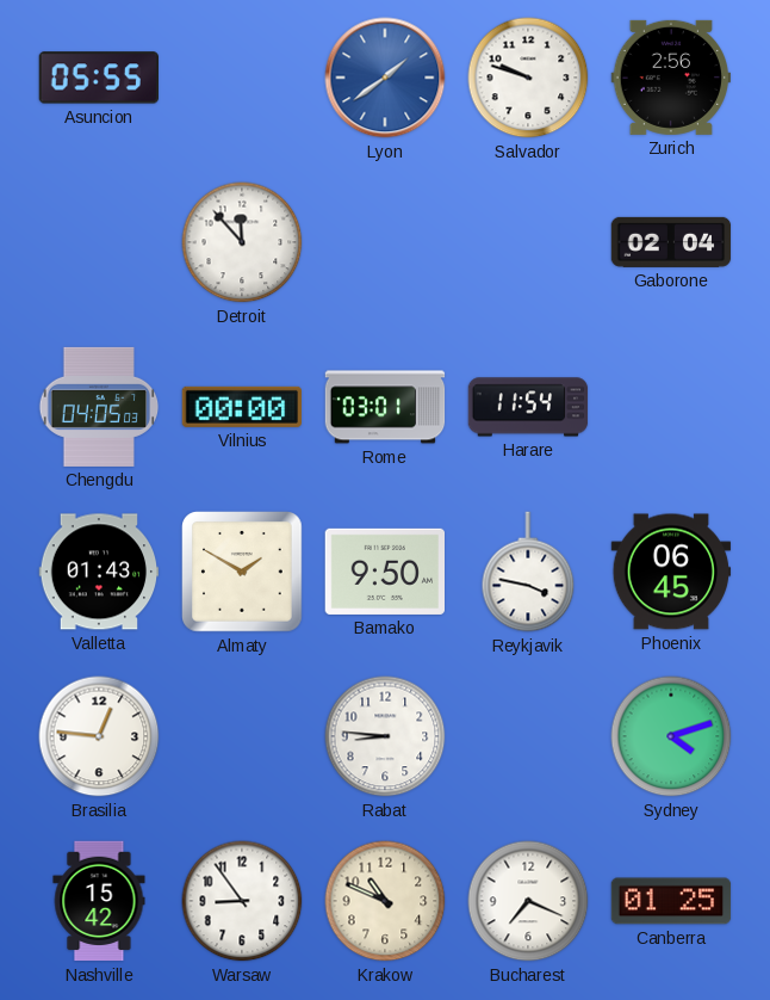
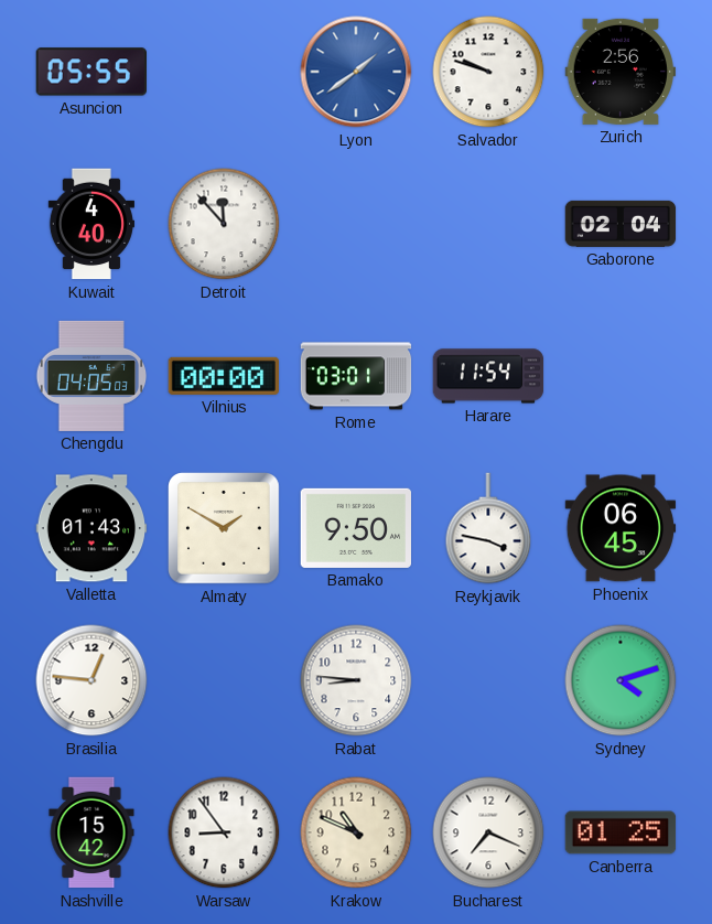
Kuwait: none -> 4:40 (90, 224)
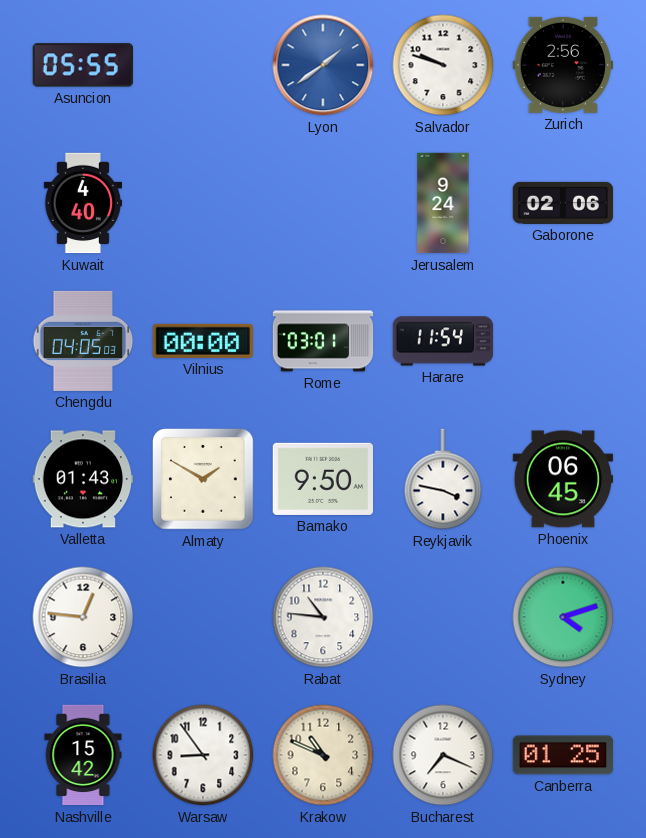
Detroit: 11:53 -> none (224, 224)
Jerusalem: none -> 9:24 (443, 203)
Gaborone: 02:04 -> 02:06 (563, 203)
Rabat: 8:46 -> 10:46 (323, 617)
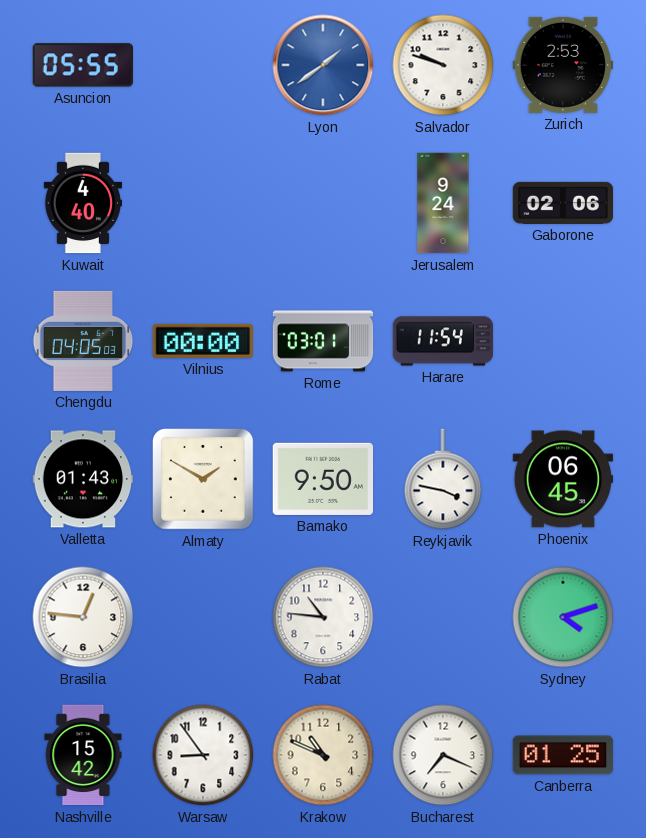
Zurich: 2:56 -> 2:53 (562, 65)
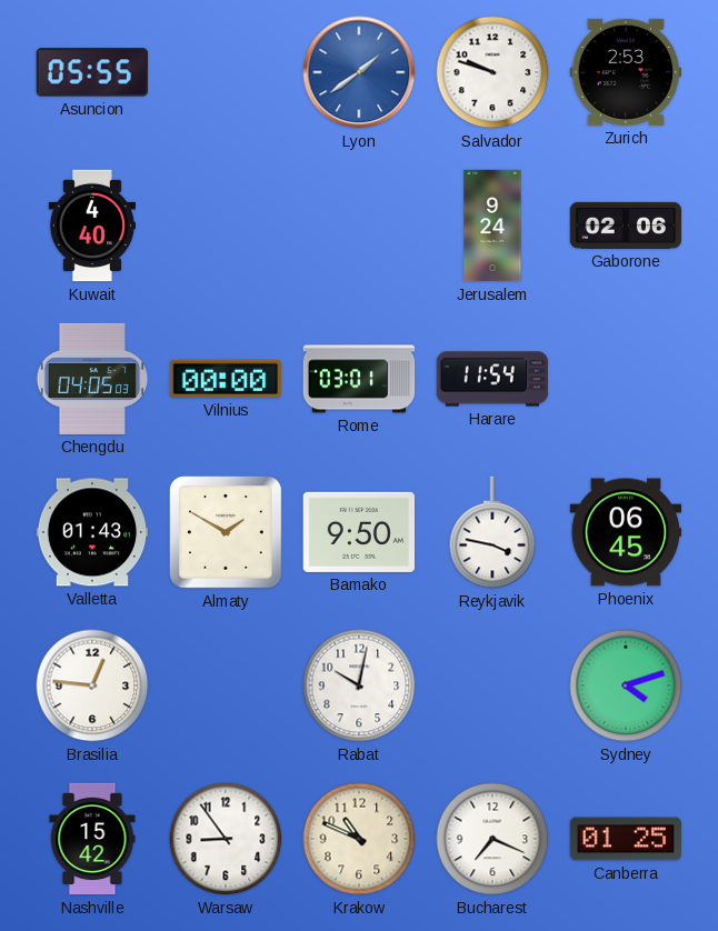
Rabat: 10:46 -> 10:02 (359, 685)
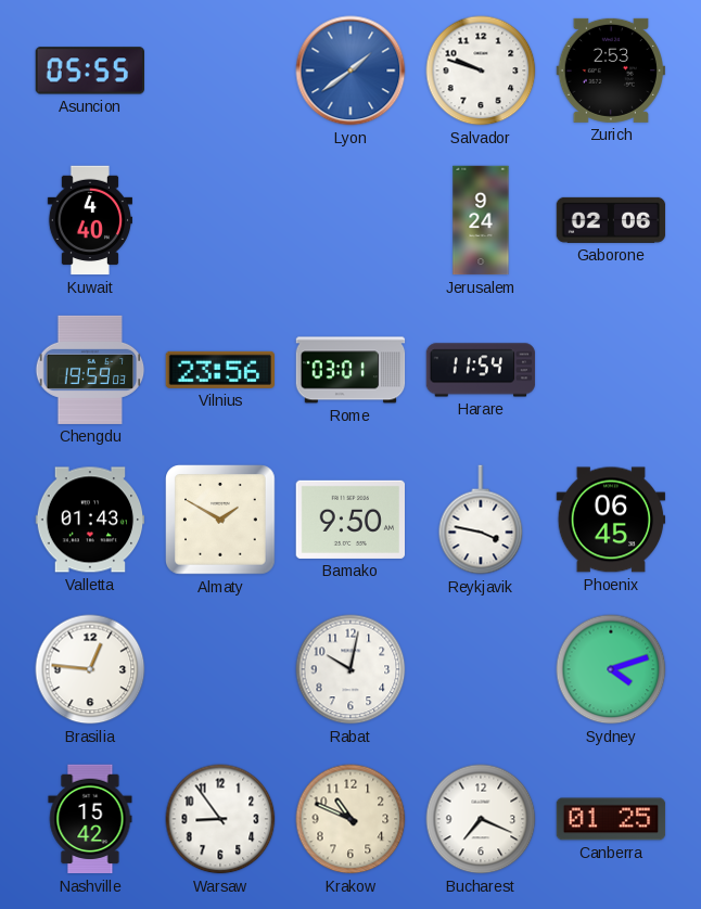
Chengdu: 04:05 -> 19:59 (90, 370)
Vilnius: 00:00 -> 23:56 (219, 370)
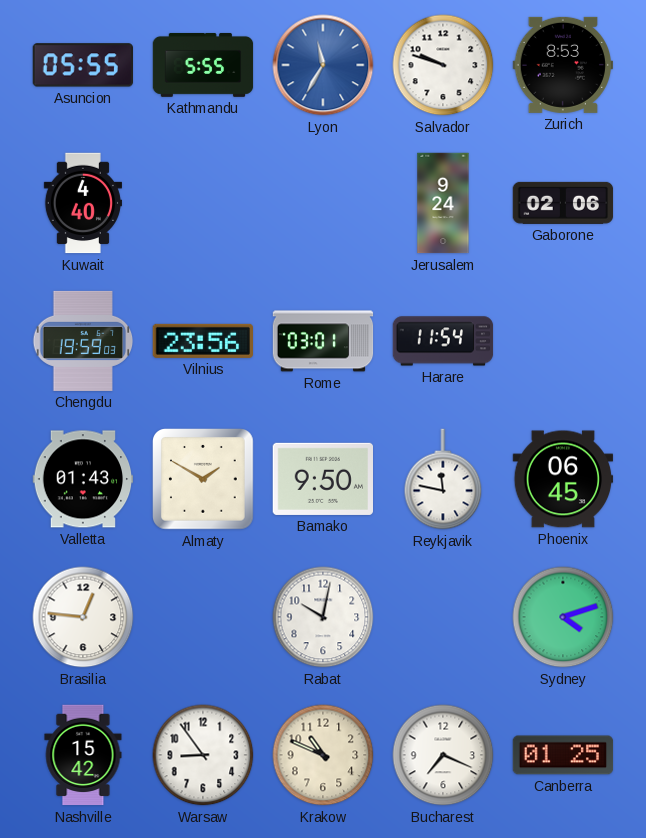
Kathmandu: none -> 5:55 (203, 65)
Lyon: 1:39 -> 11:35 (323, 65)
Zurich: 2:53 -> 8:53 (562, 65)
Reykjavik: 3:47 -> 11:47 (443, 479)
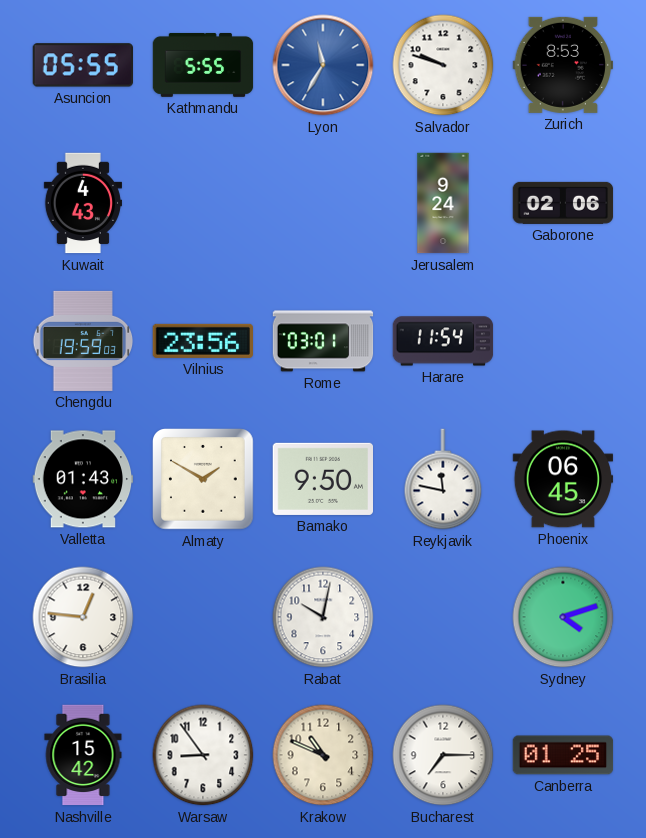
Kuwait: 4:40 -> 4:43 (82, 203)
Bucharest: 7:19 -> 7:15 (443, 755)
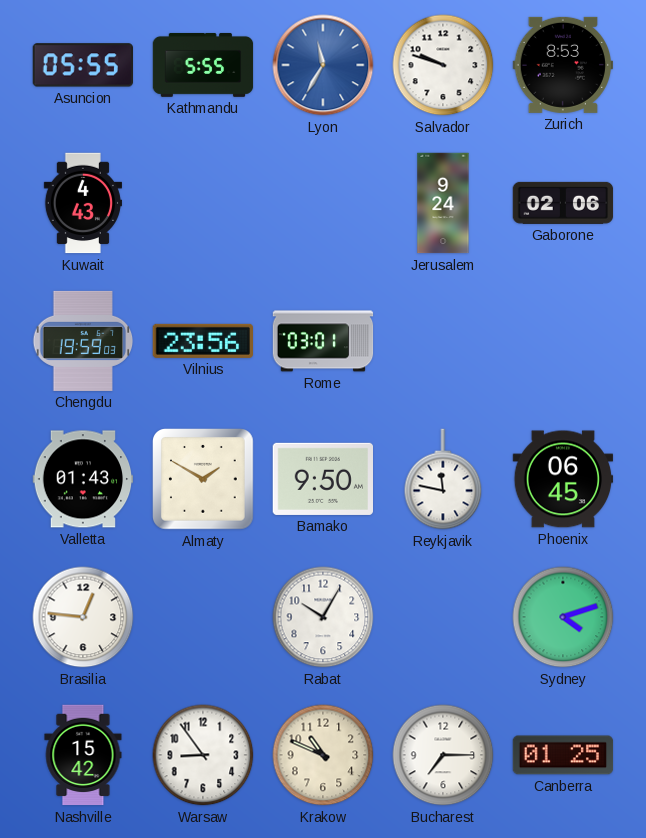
Harare: 11:54 -> none (443, 341)
Rabat: 10:02 -> 10:05 (323, 617)
